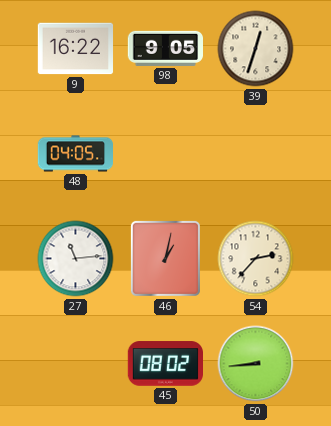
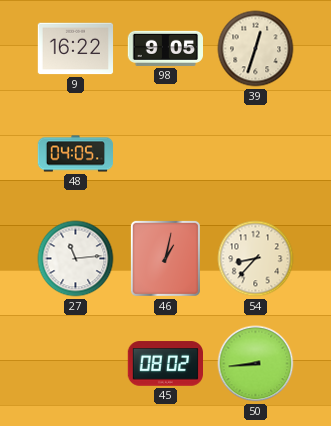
54: 2:37 -> 8:37 (256, 259)
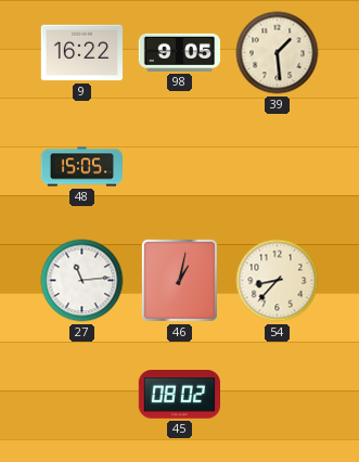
39: 12:33 -> 1:29 (278, 53)
48: 04:05 -> 15:05 (81, 167)
50: 8:44 -> none (256, 364)
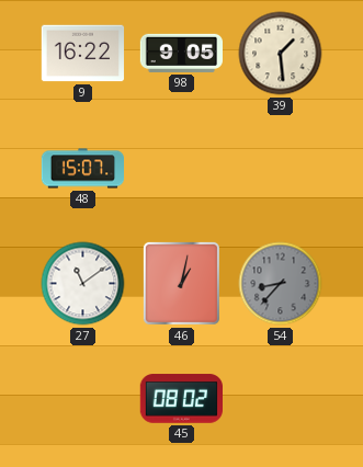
48: 15:05 -> 15:07 (82, 169)
27: 11:14 -> 11:09 (83, 284)
54 dial: cream -> grey (281, 284)
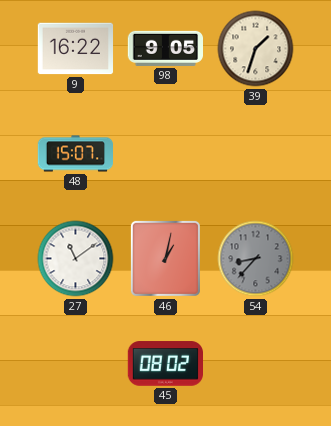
39: 1:29 -> 1:33 (256, 49)
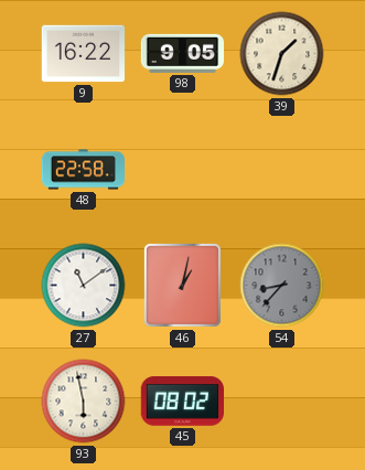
48: 15:07 -> 22:58 (83, 170)
93: none -> 5:58 (84, 402)
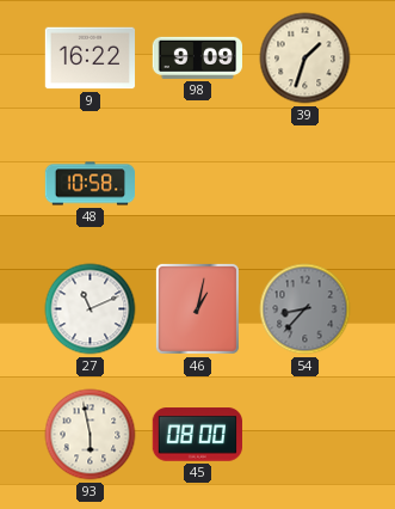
98: 9:05 -> 9:09 (197, 57)
48: 22:58 -> 10:58 (90, 184)
27: 11:09 -> 11:11 (91, 309)
45: 08:02 -> 08:00 (197, 435)
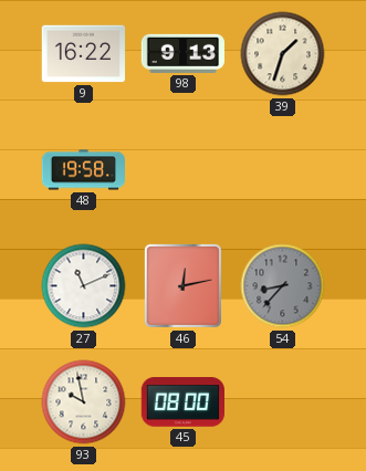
98: 9:09 -> 9:13 (182, 53)
48: 10:58 -> 19:58 (83, 170)
46: 1:02 -> 12:13 (182, 285)
93: 5:58 -> 9:58 (84, 402)
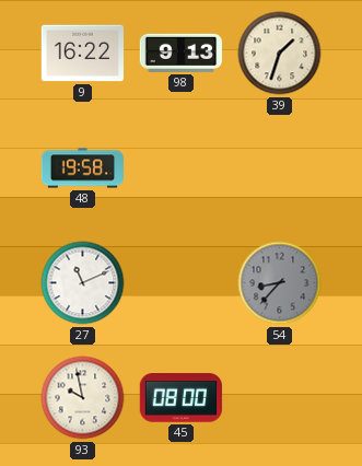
46: 12:13 -> none (182, 285)
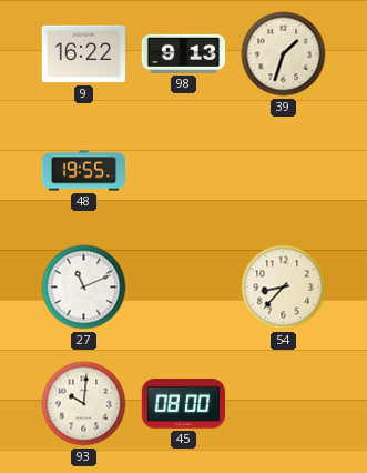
48: 19:58 -> 19:55 (83, 171)
54 dial: grey -> cream (284, 288)
93: 9:58 -> 10:01 (84, 404)
